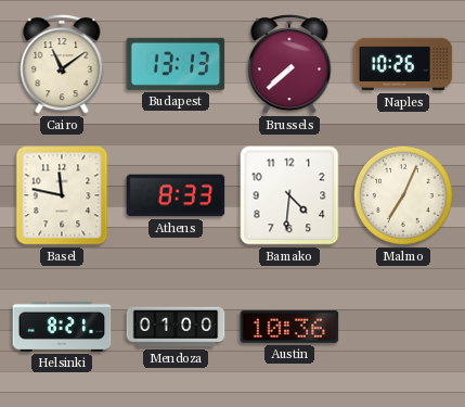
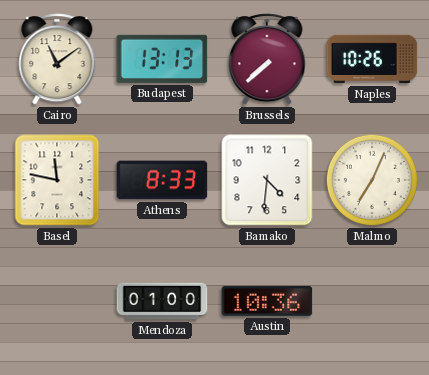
Helsinki: 8:21 -> none (62, 327)
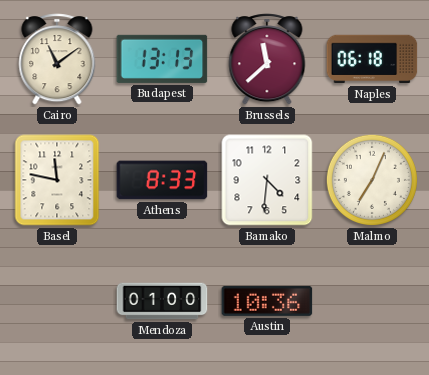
Brussels: 7:38 -> 11:38 (267, 59)
Naples: 10:26 -> 06:18 (372, 59)
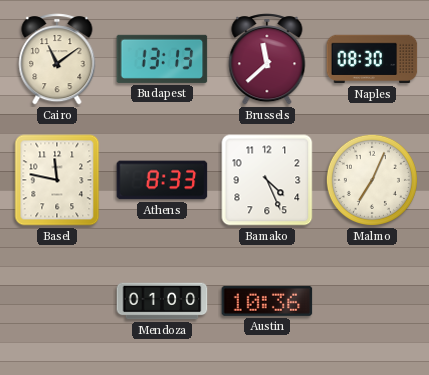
Naples: 06:18 -> 08:30 (372, 59)
Bamako: 4:31 -> 4:26 (267, 180)
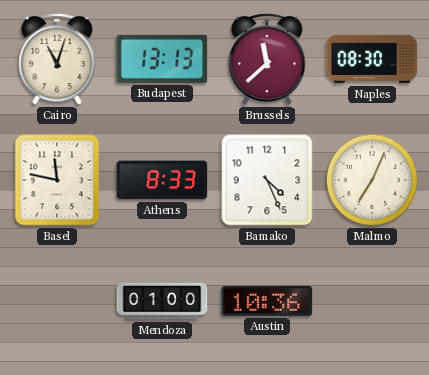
Cairo: 11:09 -> 11:03 (57, 59)
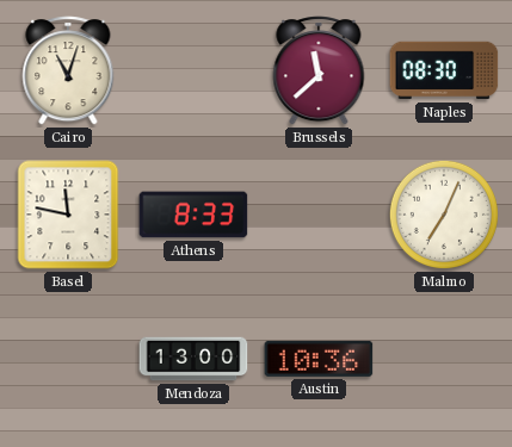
Budapest: 13:13 -> none (162, 59)
Bamako: 4:26 -> none (267, 180)
Mendoza: 01:00 -> 13:00 (193, 359)
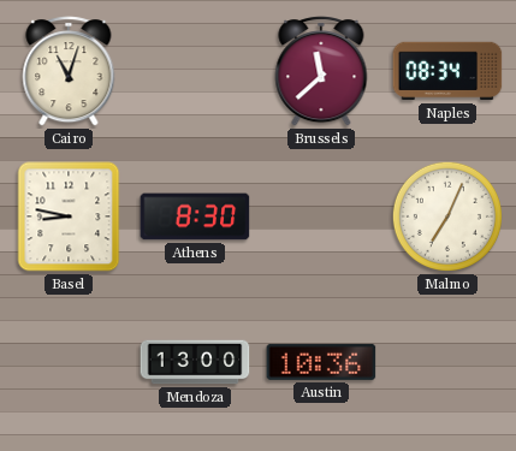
Naples: 08:30 -> 08:34 (447, 71)
Basel: 11:47 -> 8:47 (69, 216)
Athens: 8:33 -> 8:30 (195, 216)
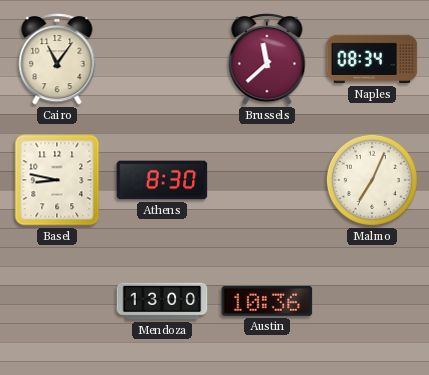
Cairo: 11:03 -> 11:06 (57, 59)
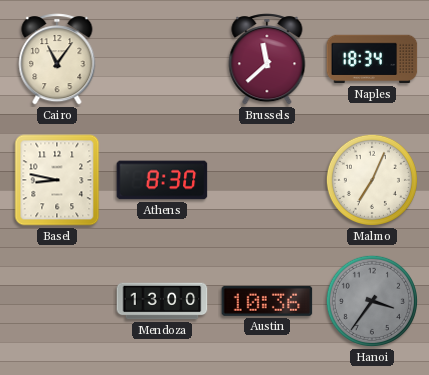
Naples: 08:34 -> 18:34 (372, 59)
Hanoi: none -> 3:36 (372, 301)
